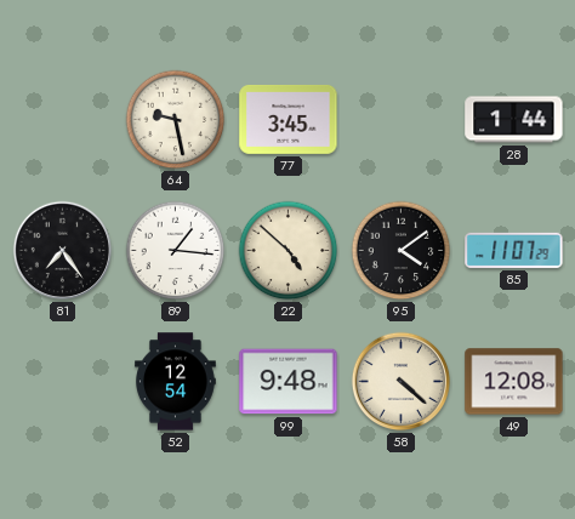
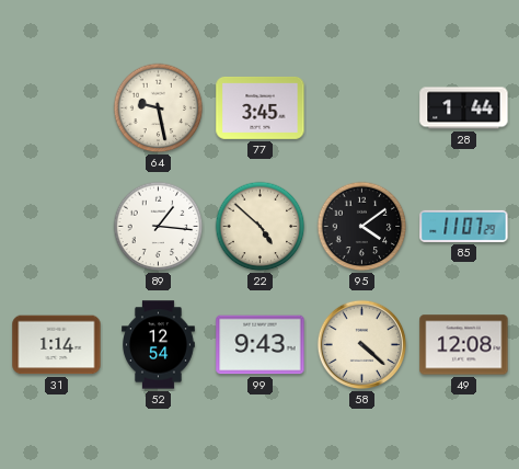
81: 7:24 -> none (63, 251)
31: none -> 1:14 (57, 345)
99: 9:48 -> 9:43 (261, 345)
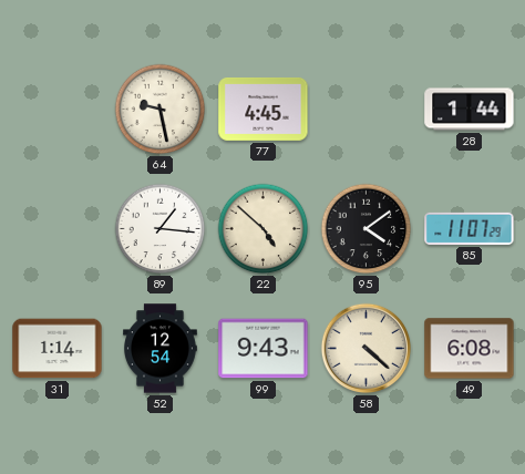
77: 3:45 -> 4:45 (264, 109)
49: 12:08 -> 6:08 (470, 349)
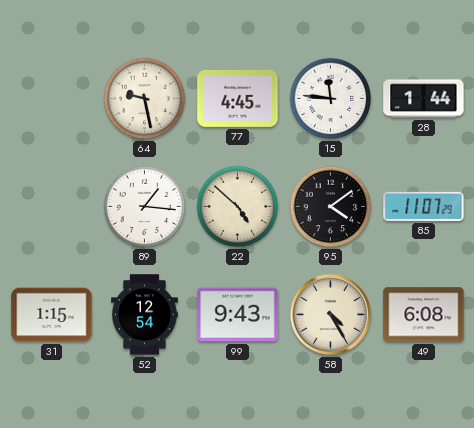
15: none -> 11:46 (331, 99)
31: 1:14 -> 1:15 (52, 315)
58: 4:22 -> 4:25 (331, 315)
